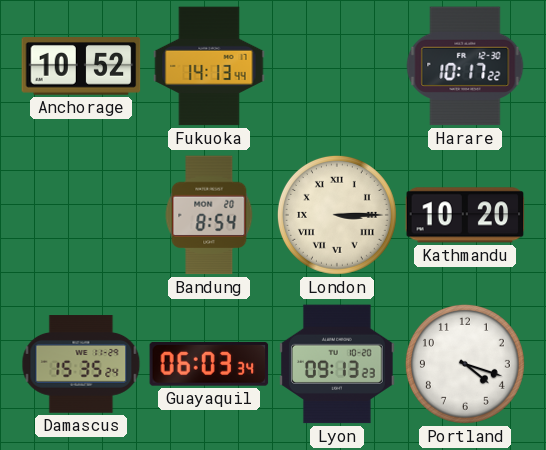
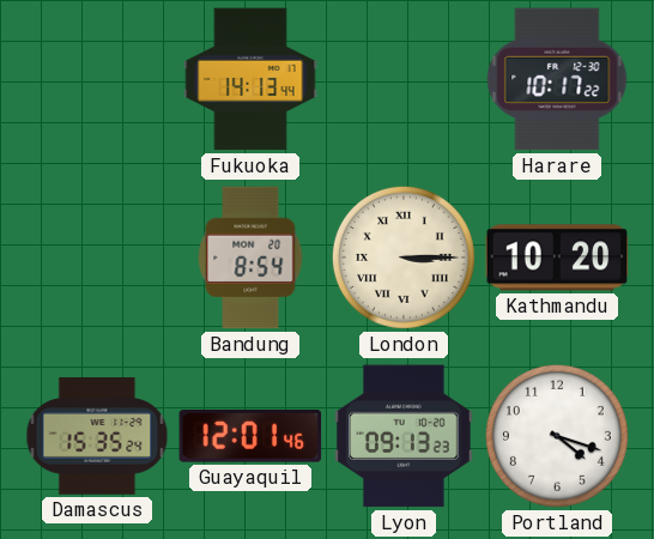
Anchorage: 10:52 -> none (81, 66)
Guayaquil: 06:03 -> 12:01 (250, 437)
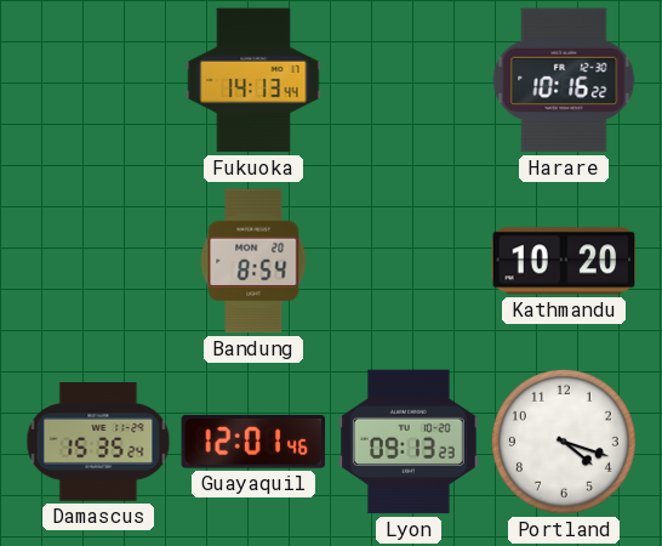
Harare: 10:17 -> 10:16 (564, 80)
London: 3:15 -> none (404, 258)
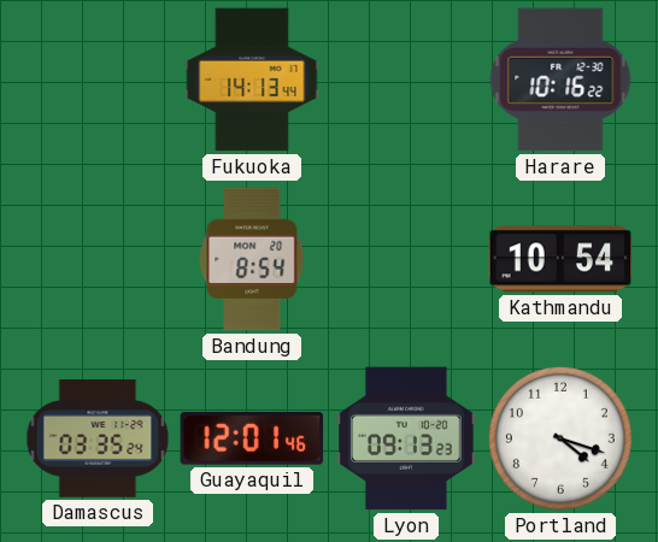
Kathmandu: 10:20 -> 10:54 (560, 259)
Damascus: 15:35 -> 03:35 (98, 438)
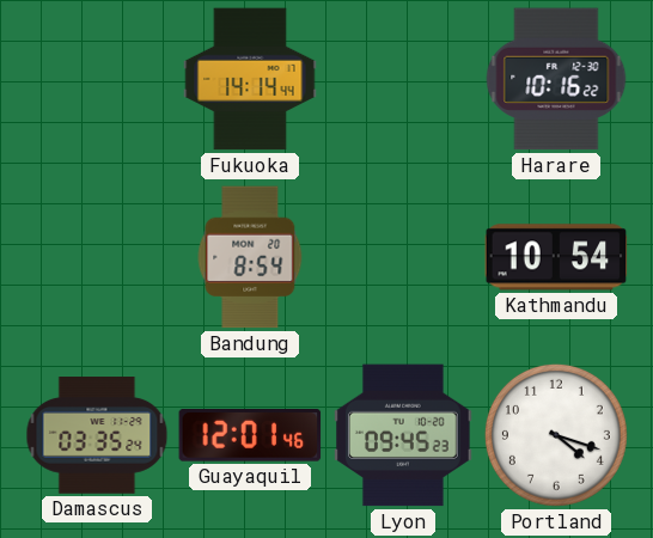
Fukuoka: 14:13 -> 14:14 (250, 79)
Lyon: 09:13 -> 09:45 (404, 435)
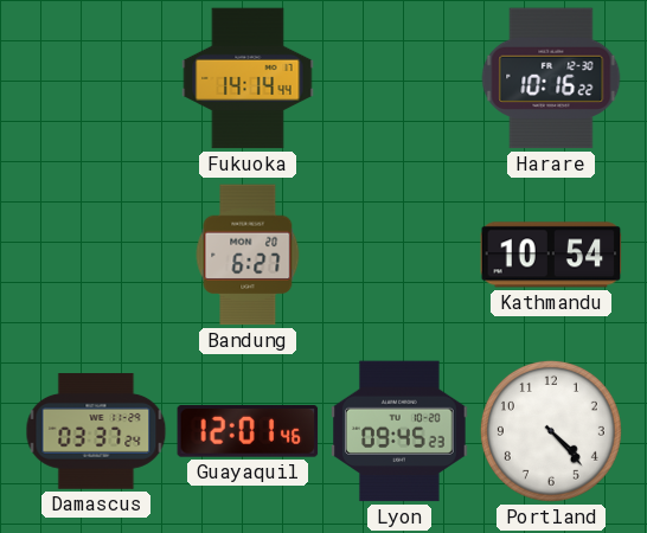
Bandung: 8:54 -> 6:27 (248, 255)
Damascus: 03:35 -> 03:37 (96, 431)
Portland: 4:18 -> 4:23 (551, 431)
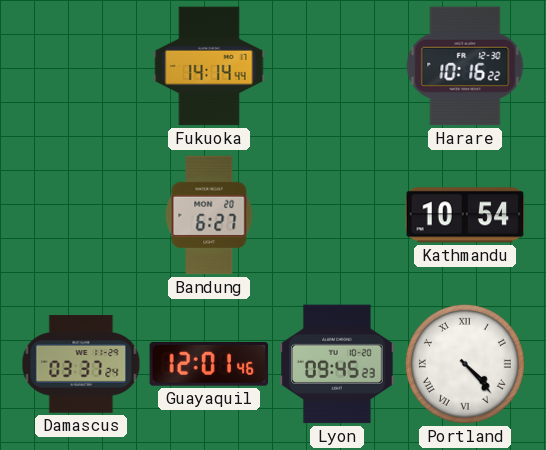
Portland numerals: Arabic -> Roman (465, 364)
